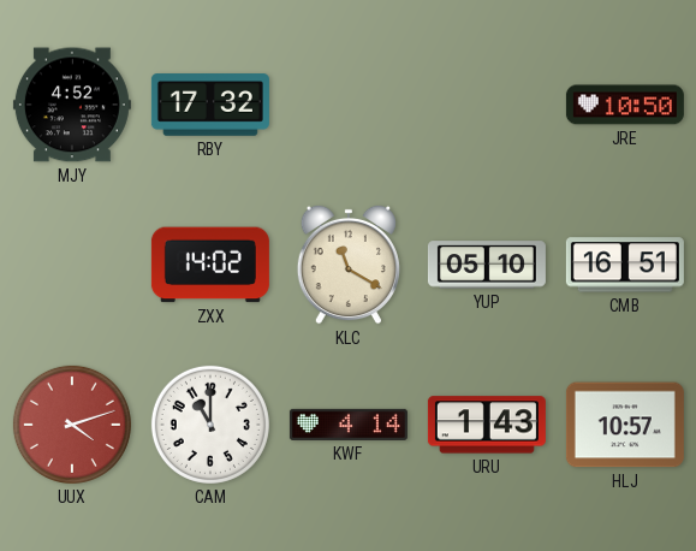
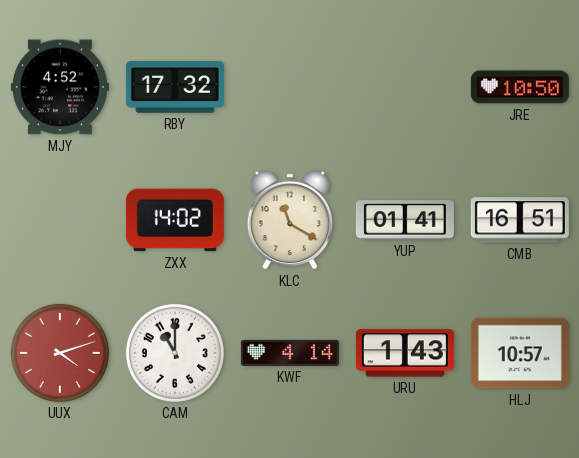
YUP: 05:10 -> 01:41 (405, 220)
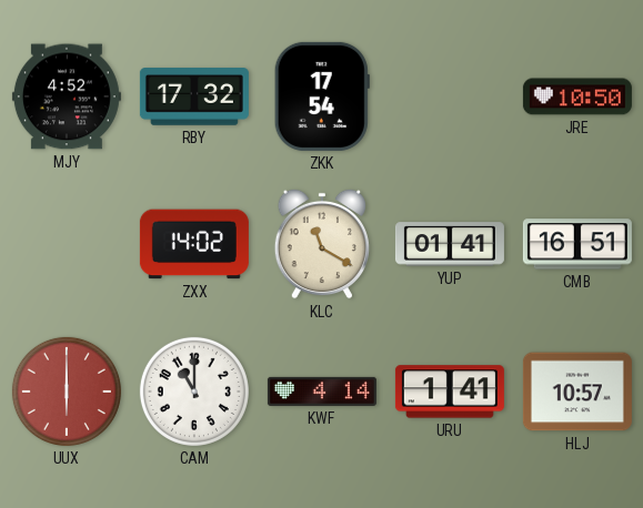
ZKK: none -> 17:54 (322, 96)
UUX: 4:12 -> 6:00 (67, 392)
URU: 1:43 -> 1:41 (450, 392)
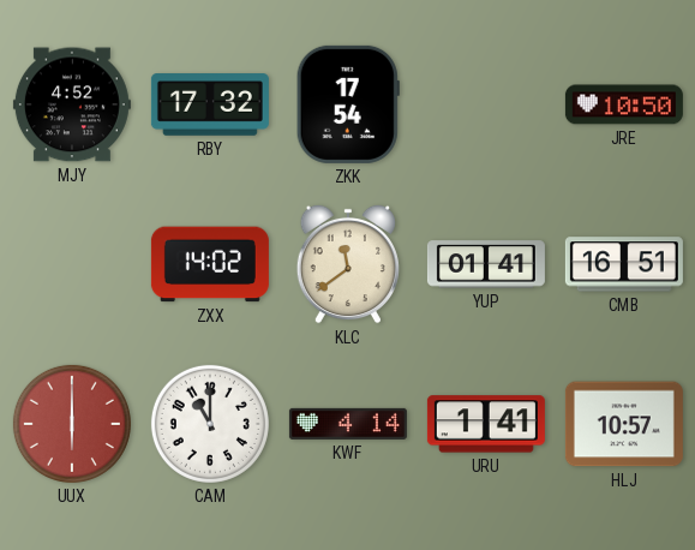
KLC: 11:20 -> 11:39 (348, 264)
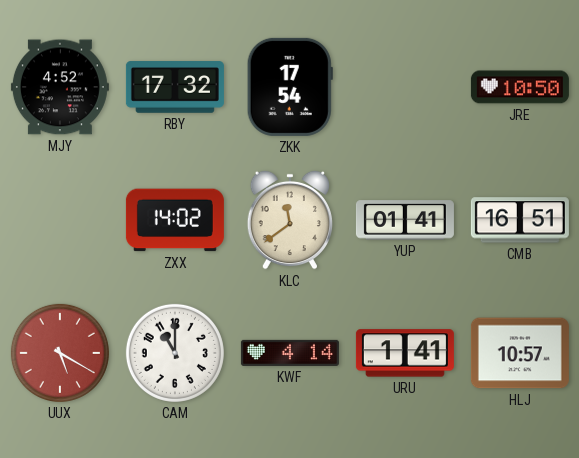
UUX: 6:00 -> 5:20 (60, 353)
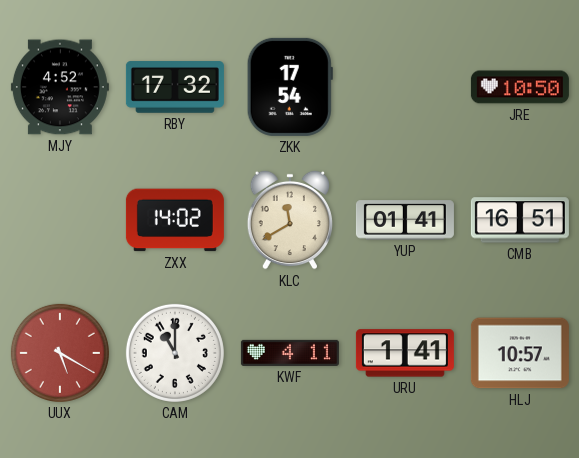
KLC: 11:39 -> 11:40 (290, 220)
KWF: 4:14 -> 4:11 (290, 353)
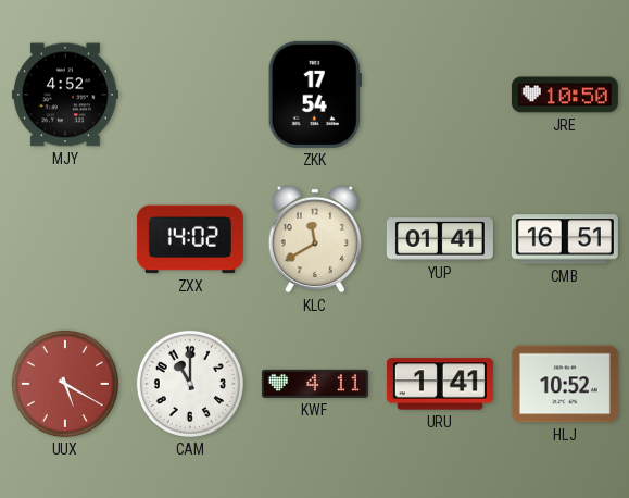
RBY: 17:32 -> none (175, 87)
HLJ: 10:57 -> 10:52 (565, 384)
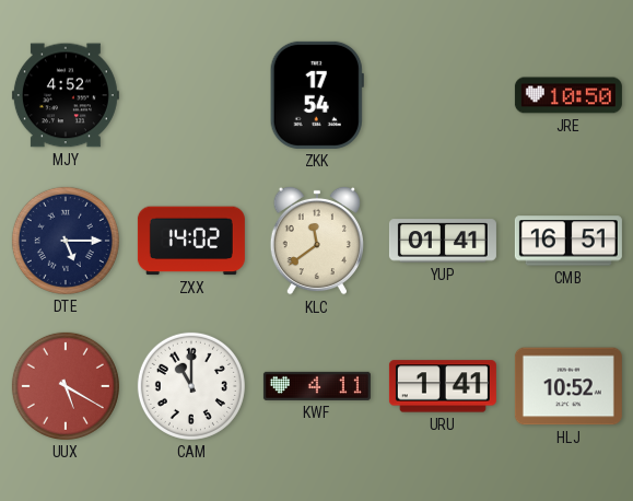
DTE: none -> 5:15 (66, 241)
KLC: 11:40 -> 11:39 (317, 241)
